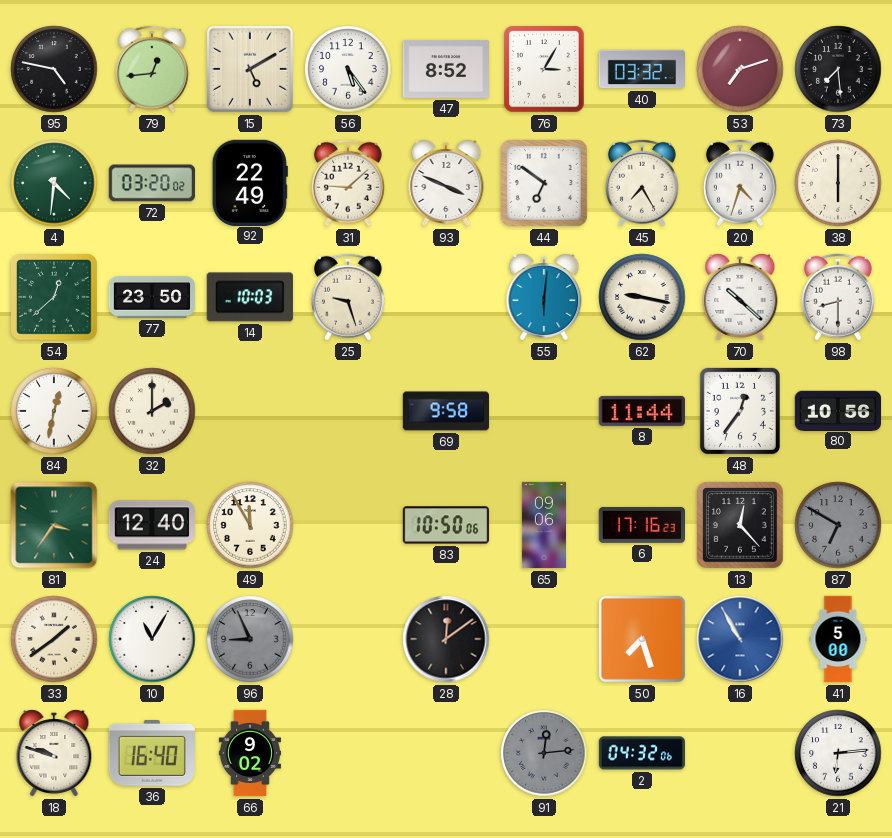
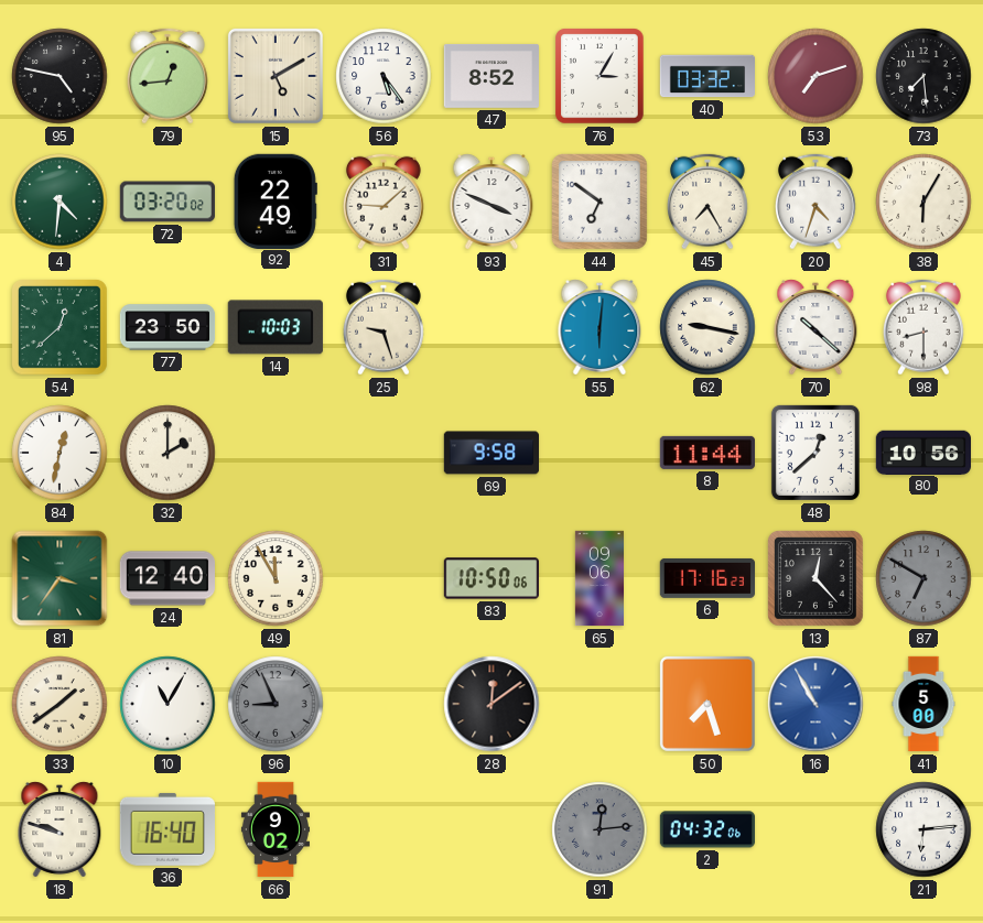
38: 6:00 -> 6:05 (923, 202)
48: 12:36 -> 12:38 (815, 453)
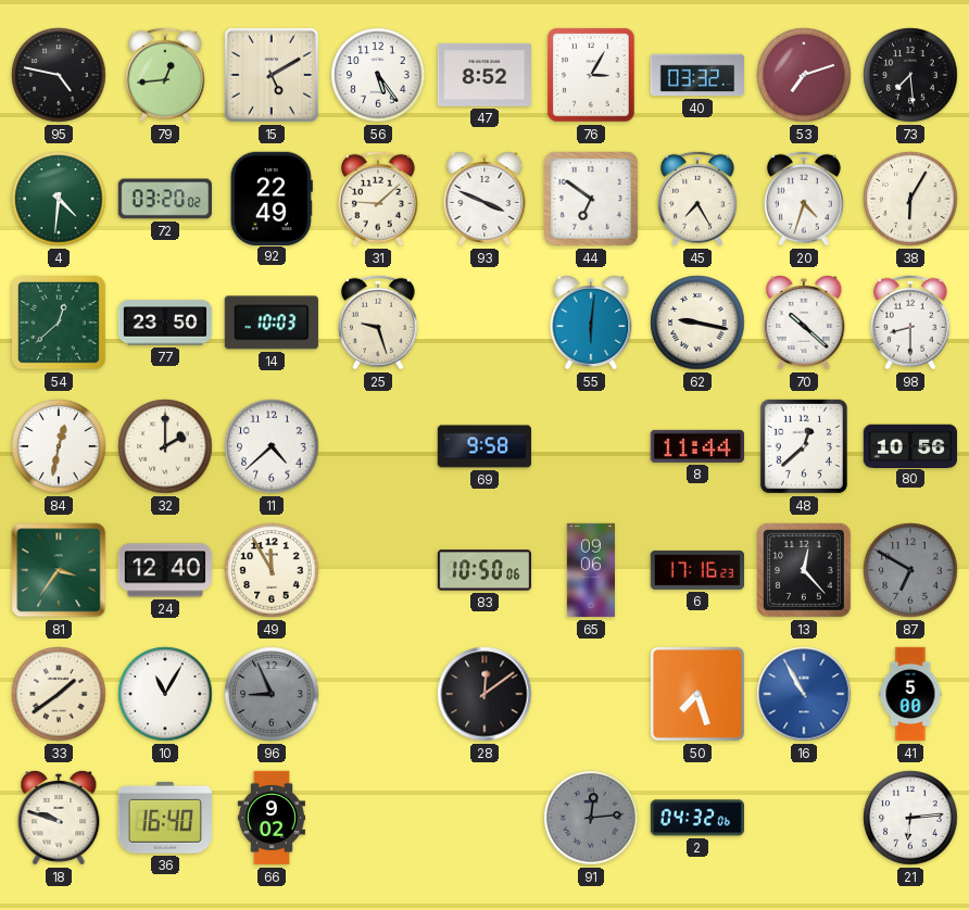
11: none -> 4:38 (272, 446)
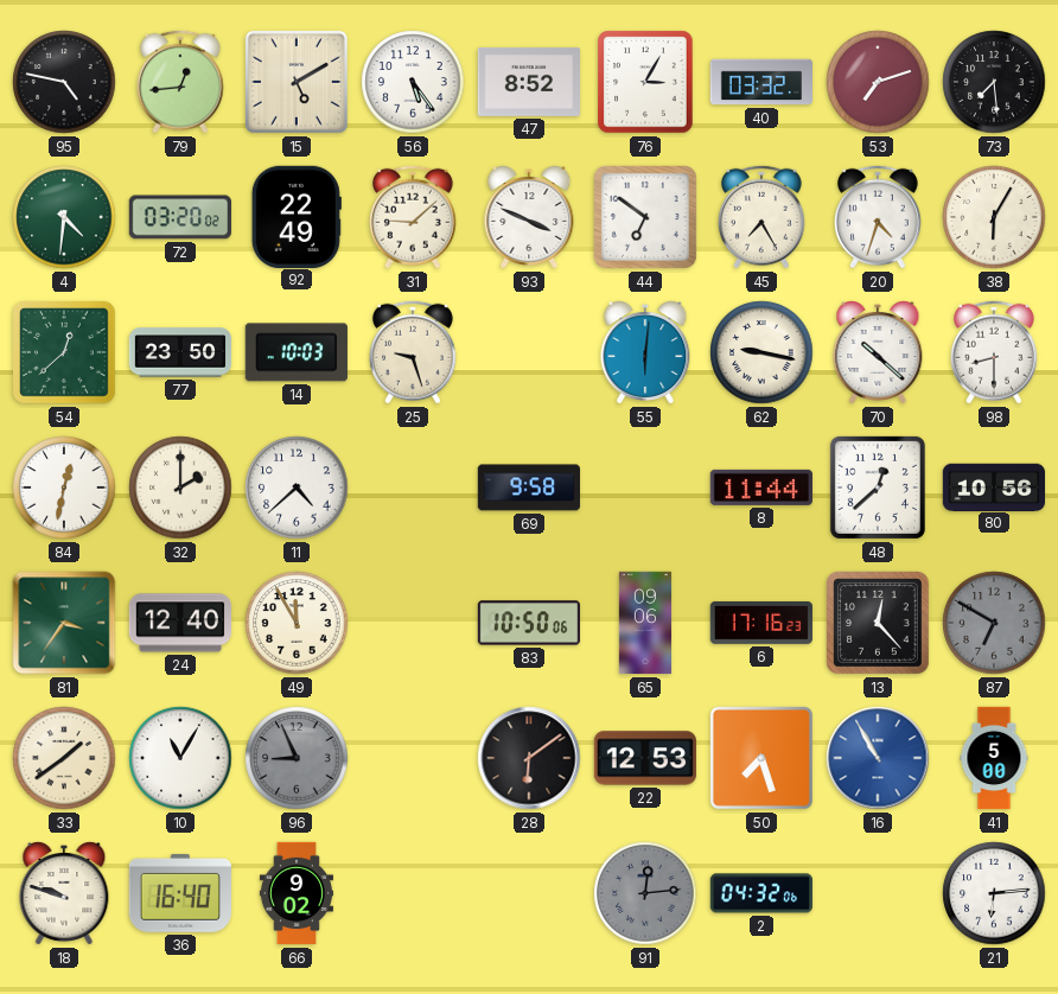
28: 12:09 -> 6:09 (529, 758)
22: none -> 12:53 (644, 758)
